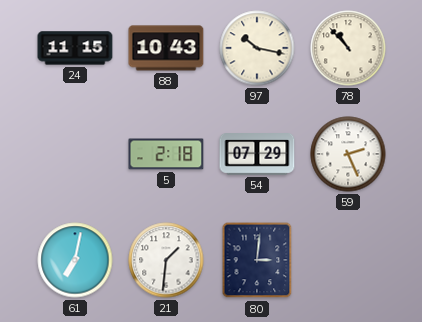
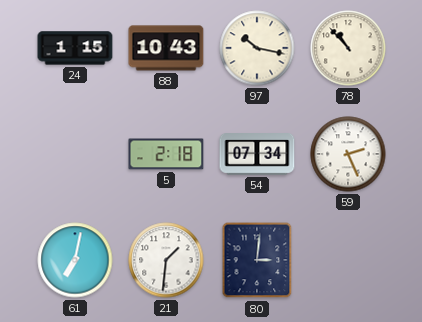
24: 11:15 -> 1:15 (75, 48)
54: 07:29 -> 07:34 (257, 154)
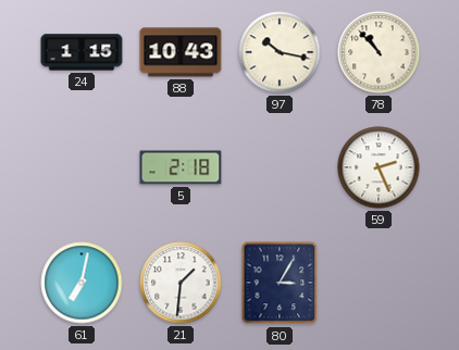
54: 07:34 -> none (257, 154)
80: 3:01 -> 3:05 (280, 283)
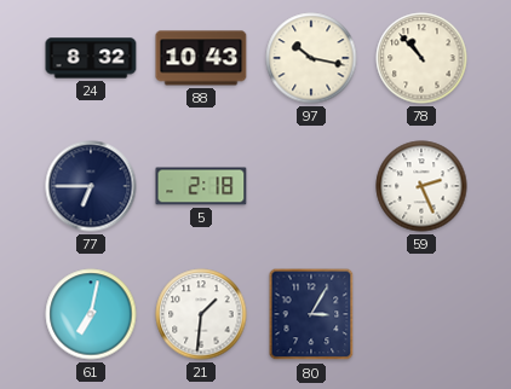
24: 1:15 -> 8:32 (91, 58)
77: none -> 6:45 (91, 186)
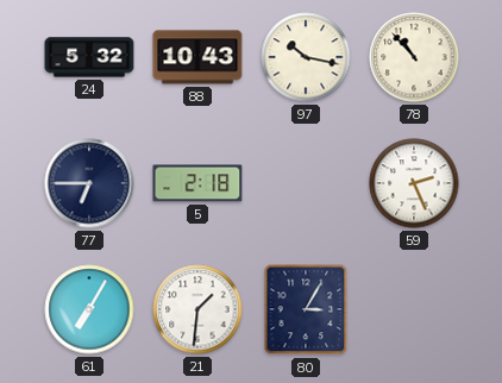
24: 8:32 -> 5:32 (89, 57)
61: 7:02 -> 7:05 (89, 309)
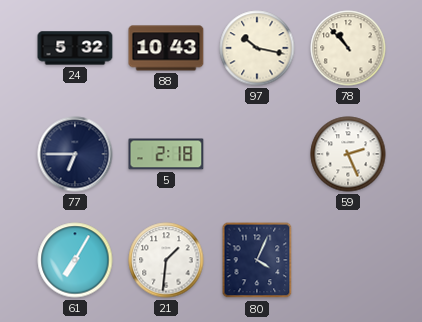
80: 3:05 -> 4:04 (257, 260)
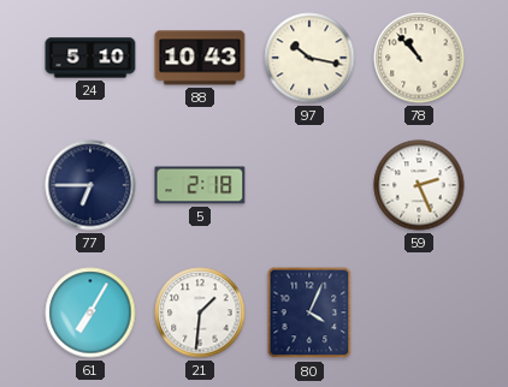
24: 5:32 -> 5:10 (90, 58)
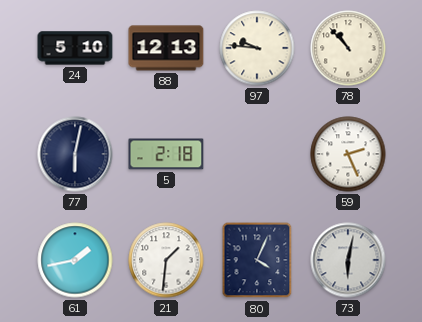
88: 10:43 -> 12:13 (166, 48)
97: 10:17 -> 9:46 (257, 48)
77: 6:45 -> 6:02 (75, 154)
61: 7:05 -> 1:43 (75, 260)
73: none -> 6:02 (348, 260)
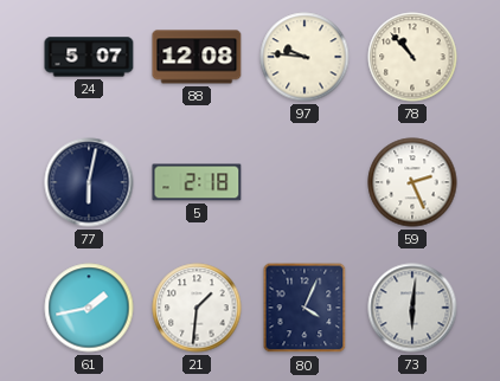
24: 5:10 -> 5:07 (89, 57)
88: 12:13 -> 12:08 (197, 57)
73: 6:02 -> 6:01 (412, 308)
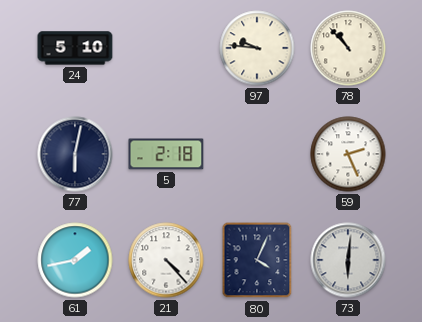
24: 5:07 -> 5:10 (75, 48)
88: 12:08 -> none (197, 57)
21: 1:31 -> 4:23 (166, 260)
